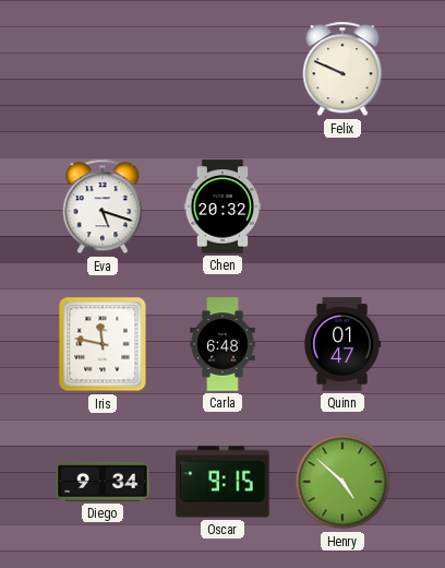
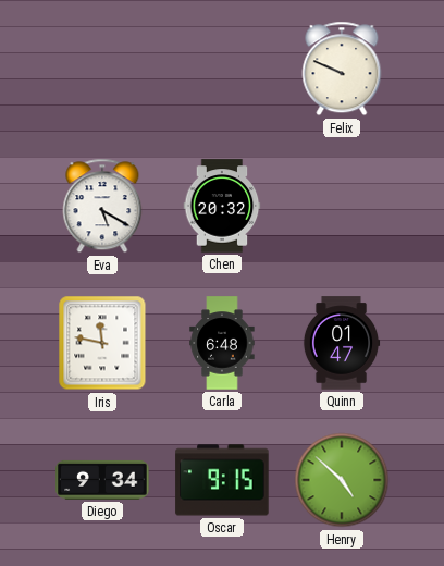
Eva: 5:18 -> 5:20 (102, 206)
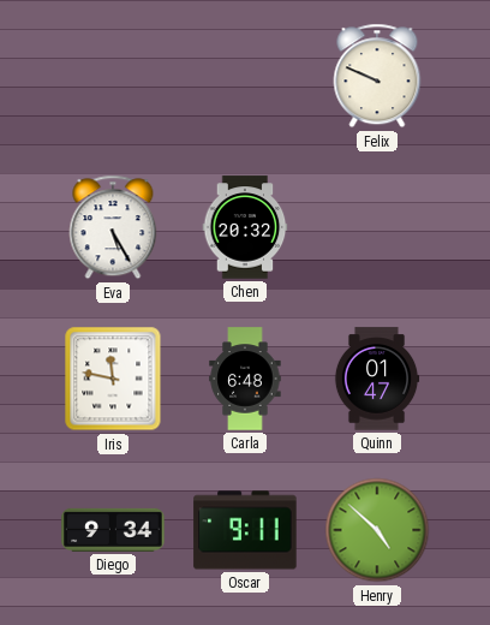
Eva: 5:20 -> 5:25 (113, 227)
Oscar: 9:15 -> 9:11 (245, 530)
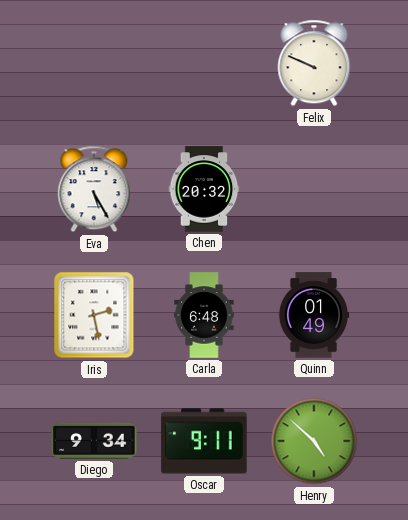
Iris: 11:47 -> 2:28 (94, 315)
Quinn: 01:47 -> 01:49 (314, 315)
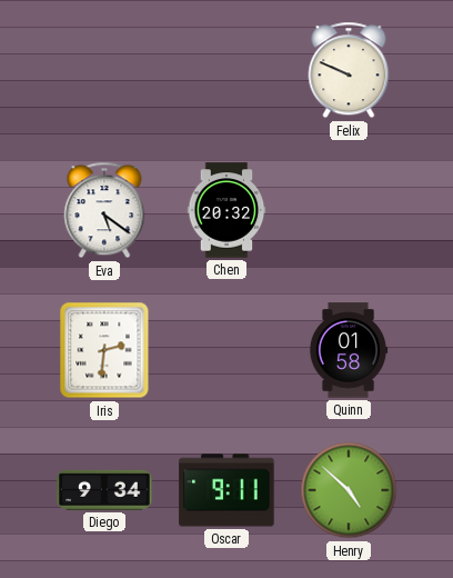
Eva: 5:25 -> 5:21 (104, 210)
Iris: 2:28 -> 2:31 (104, 350)
Carla: 6:48 -> none (204, 315)
Quinn: 01:49 -> 01:58 (349, 350)
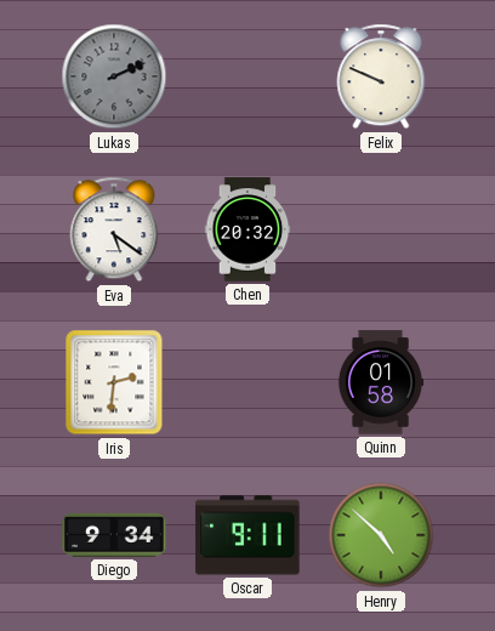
Lukas: none -> 2:11 (114, 76)
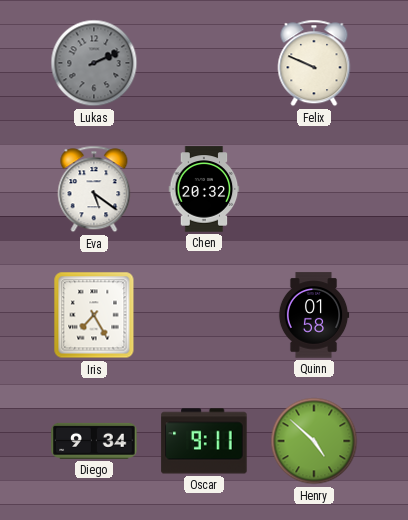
Iris: 2:31 -> 7:25 (94, 315)
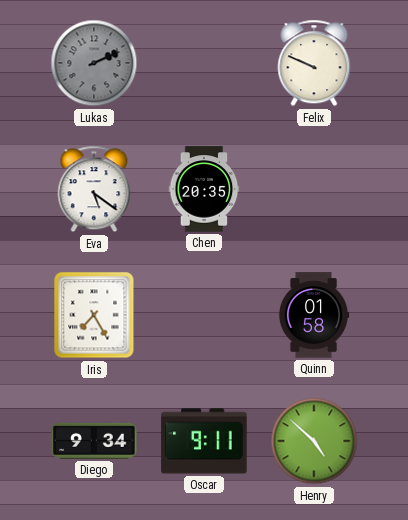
Chen: 20:32 -> 20:35 (204, 189)
